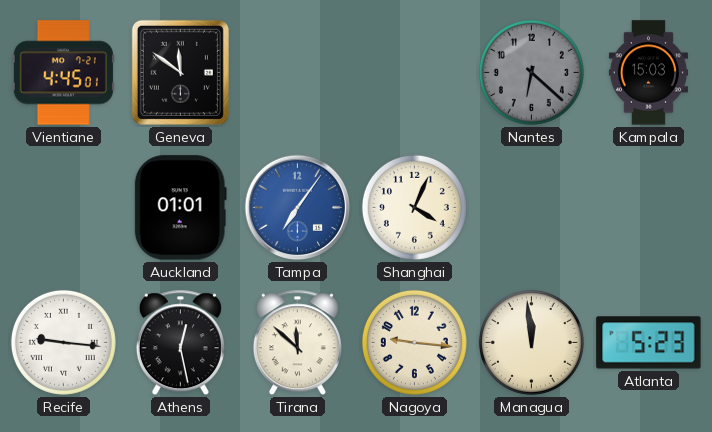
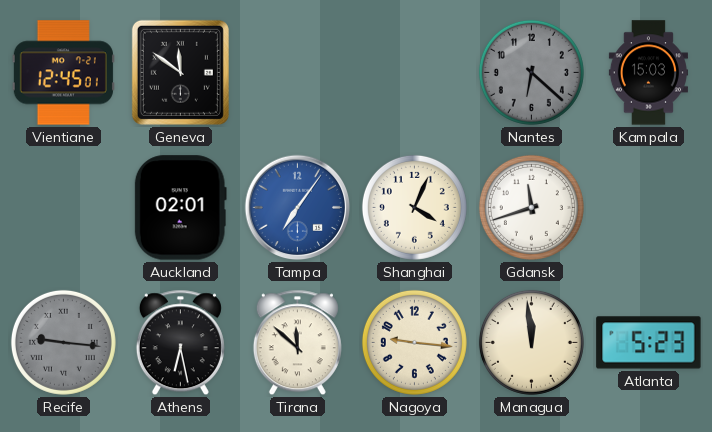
Vientiane: 4:45 -> 12:45 (63, 73)
Auckland: 01:01 -> 02:01 (180, 208)
Gdansk: none -> 11:42 (531, 207)
Recife dial: white -> grey (63, 342)
Athens: 12:28 -> 6:28 (180, 343)
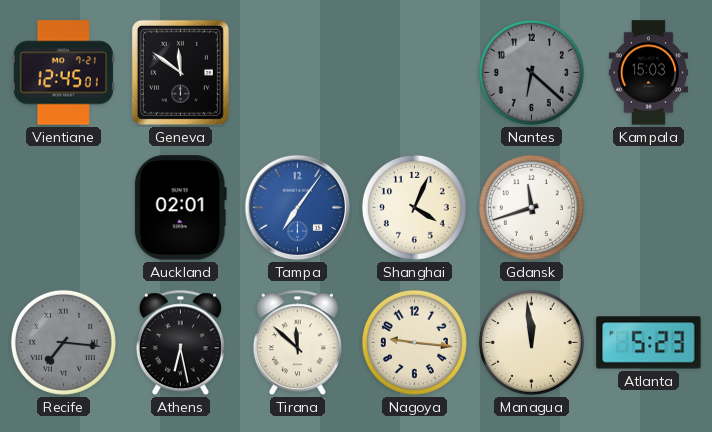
Recife: 9:16 -> 7:16 (63, 342)
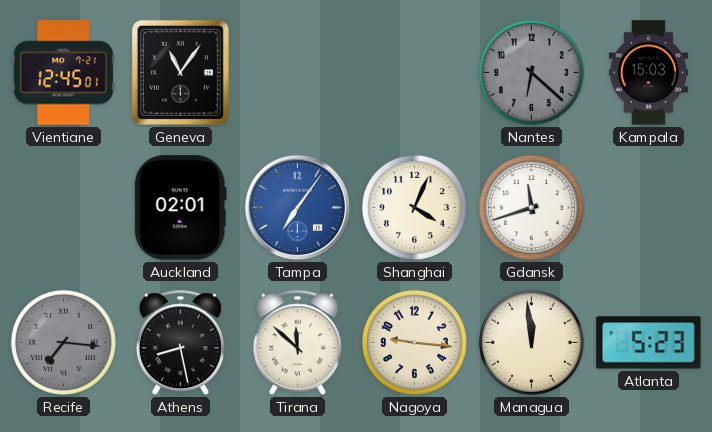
Geneva: 11:51 -> 11:06 (180, 72)
Athens: 6:28 -> 8:28 (180, 343)
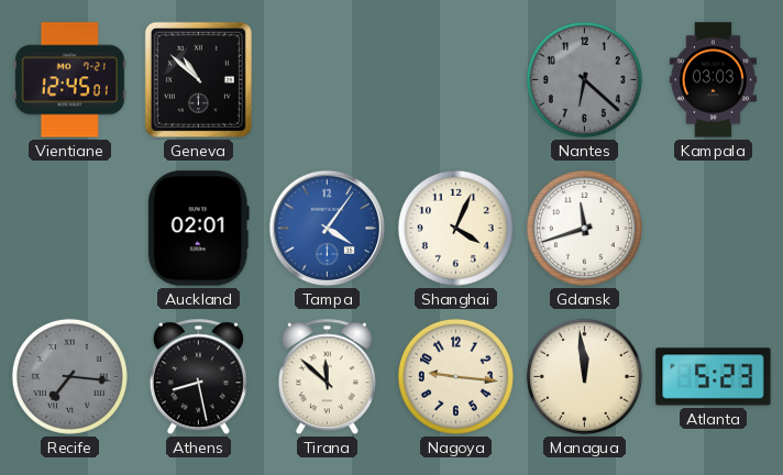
Geneva: 11:06 -> 10:52 (198, 79)
Kampala: 15:03 -> 03:03 (713, 80)
Tampa: 7:06 -> 4:06 (328, 229)
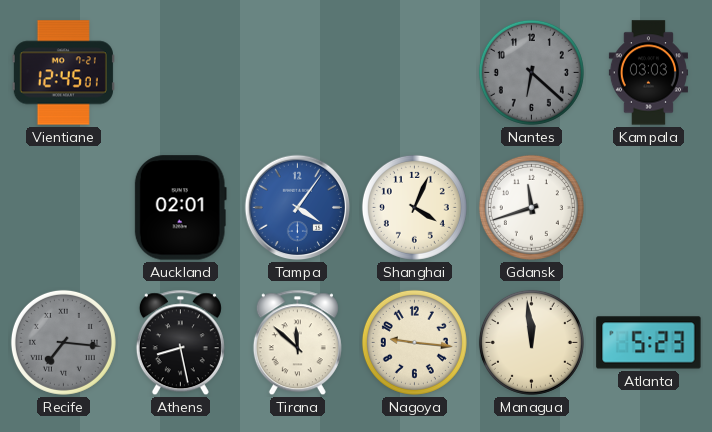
Geneva: 10:52 -> none (198, 79)
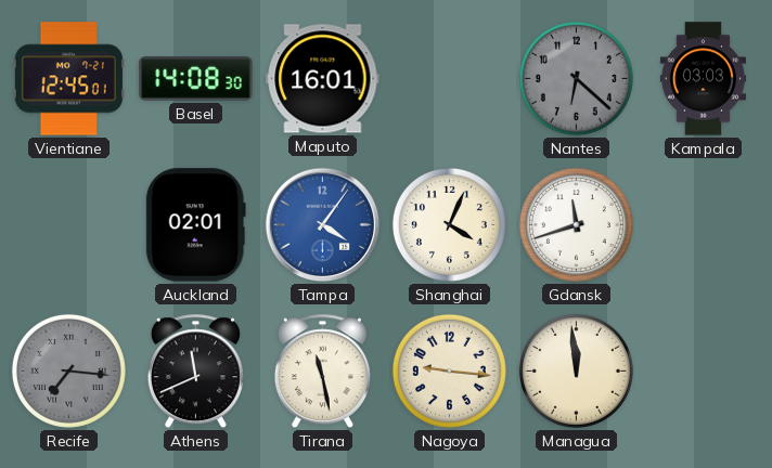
Basel: none -> 14:08 (196, 79)
Maputo: none -> 16:01 (323, 79)
Athens: 8:28 -> 11:41 (195, 372)
Tirana: 11:52 -> 11:28 (322, 372)
Atlanta: 5:23 -> none (649, 343)
